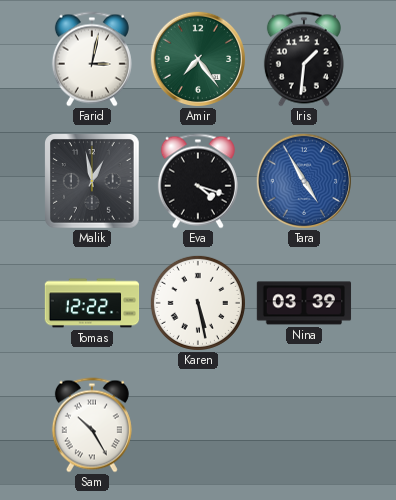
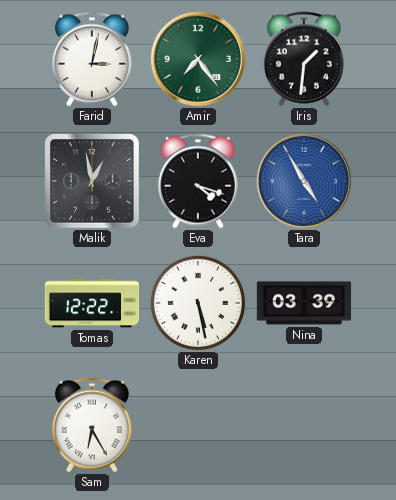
Sam: 10:25 -> 6:25 (92, 425)
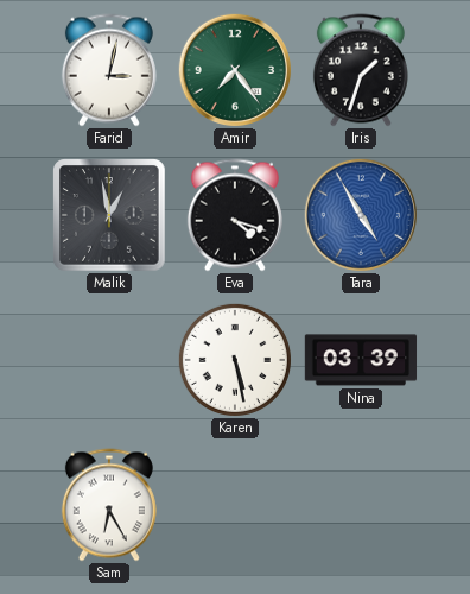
Iris: 1:31 -> 1:33 (361, 70)
Tomas: 12:22 -> none (92, 303)
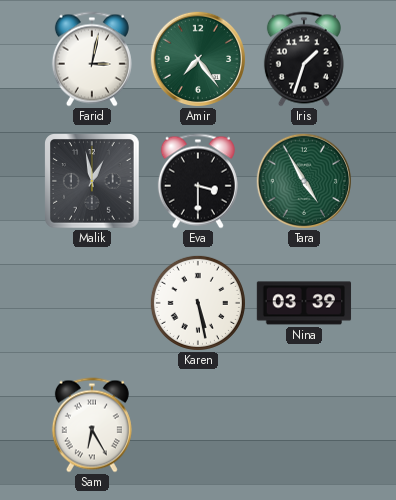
Eva: 4:18 -> 3:30 (198, 181)
Tara dial: blue -> green (303, 180)
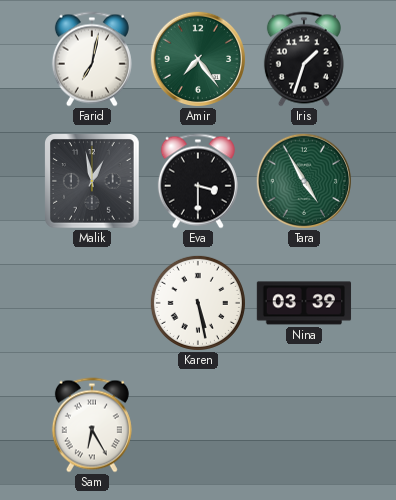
Farid: 3:02 -> 7:02 (92, 59)
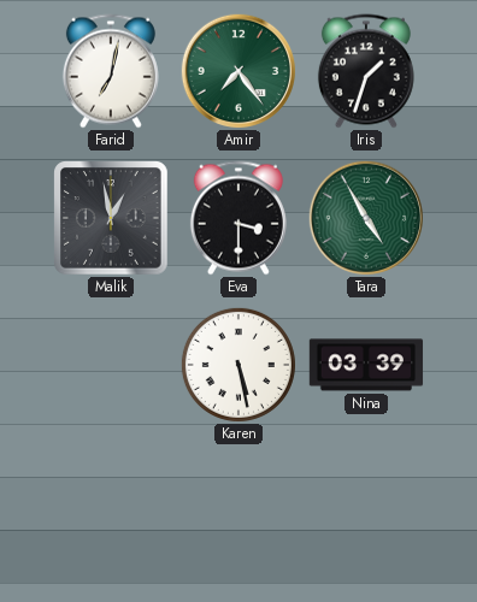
Sam: 6:25 -> none (92, 425)
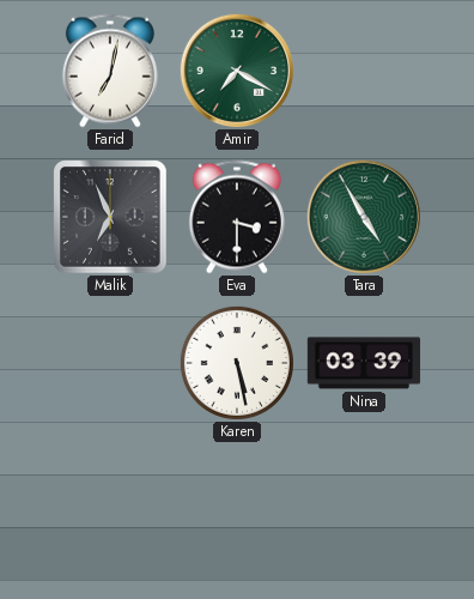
Amir: 7:24 -> 7:20 (236, 69)
Iris: 1:33 -> none (366, 71)
Malik: 12:58 -> 6:56 (110, 217)
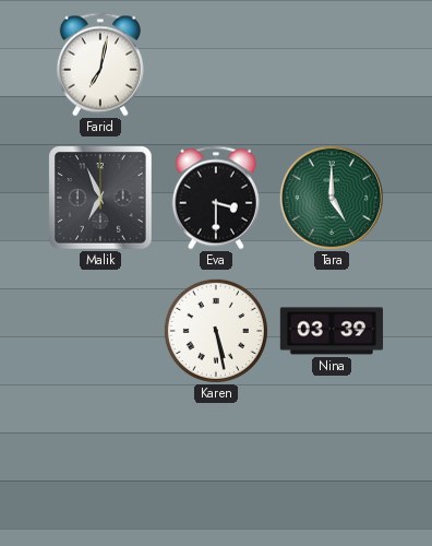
Amir: 7:20 -> none (236, 69)
Tara: 4:55 -> 5:00 (331, 197)
